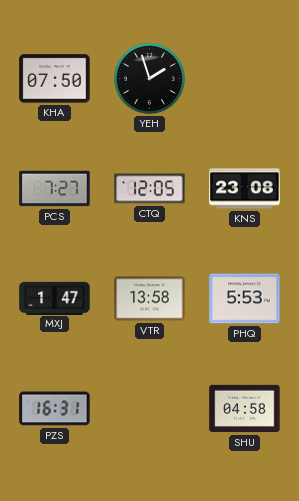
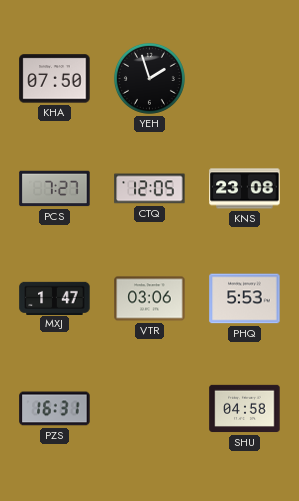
VTR: 13:58 -> 03:06 (150, 299)
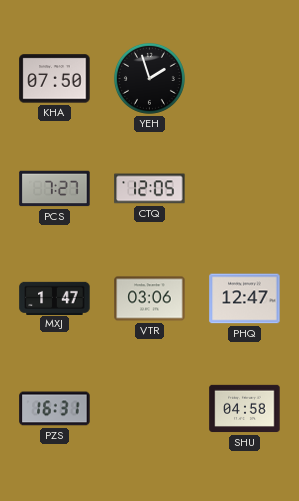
KNS: 23:08 -> none (245, 189)
PHQ: 5:53 -> 12:47 (245, 299)
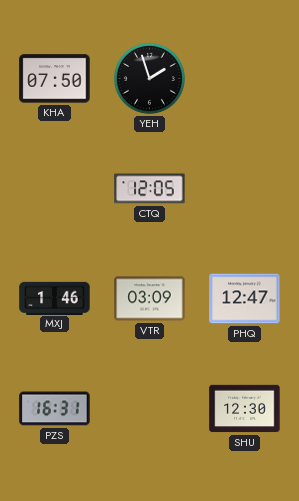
PCS: 7:27 -> none (55, 189)
MXJ: 1:47 -> 1:46 (55, 298)
VTR: 03:06 -> 03:09 (150, 299)
SHU: 04:58 -> 12:30 (245, 409)
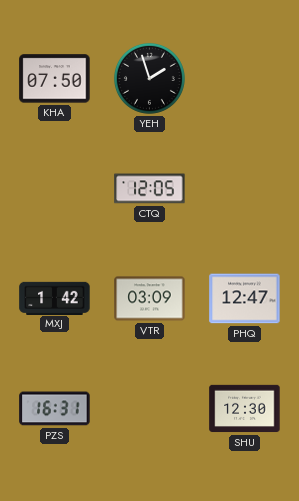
MXJ: 1:46 -> 1:42 (55, 298)
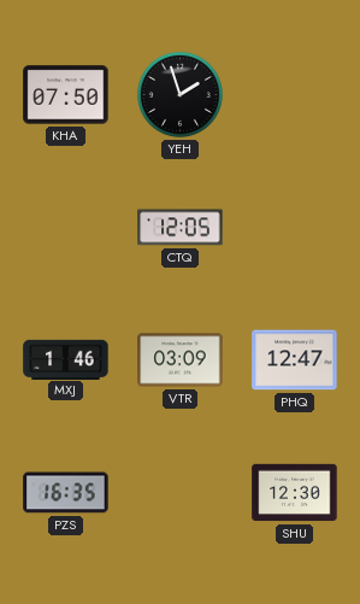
MXJ: 1:42 -> 1:46 (66, 359)
PZS: 16:31 -> 16:35 (66, 493)
